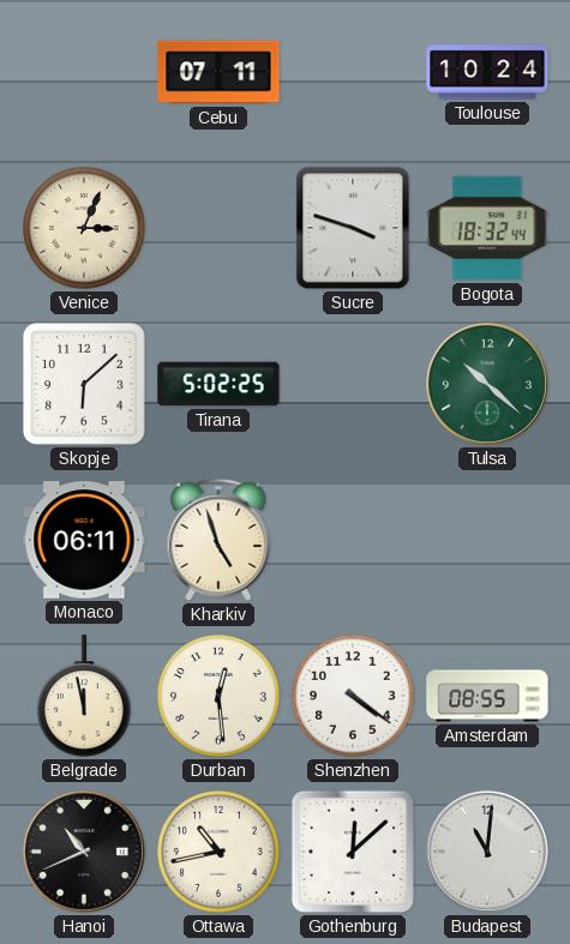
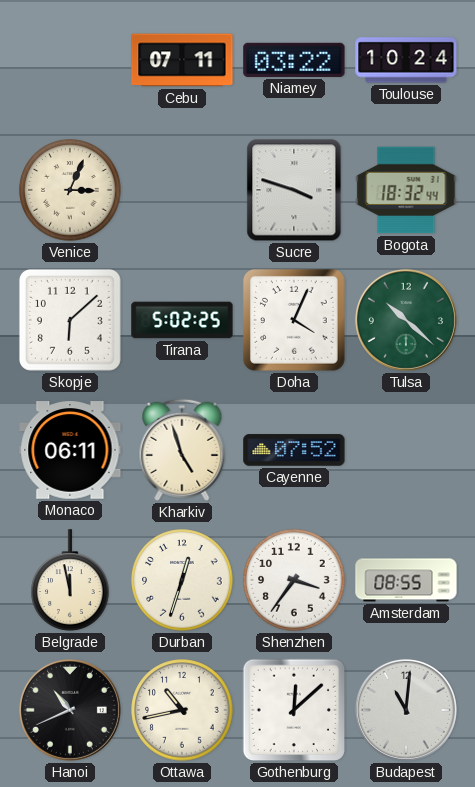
Niamey: none -> 03:22 (294, 60)
Doha: none -> 4:04 (294, 320)
Cayenne: none -> 07:52 (294, 450)
Durban: 12:29 -> 12:33 (182, 580)
Shenzhen: 4:21 -> 3:36 (294, 580)
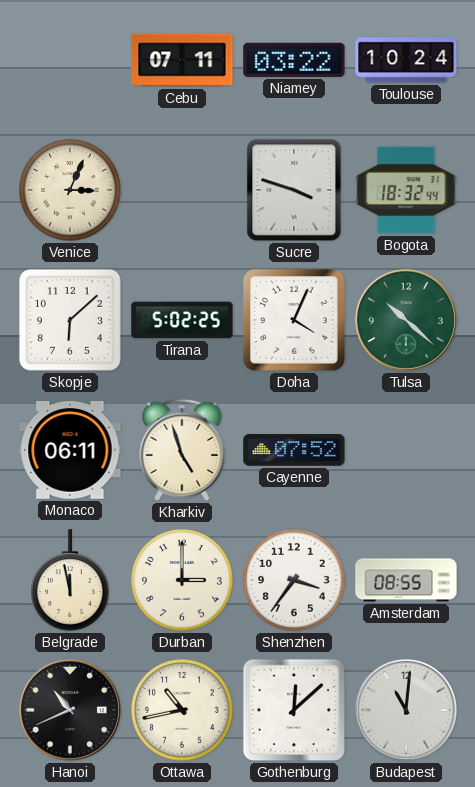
Durban: 12:33 -> 3:00 (182, 580)
